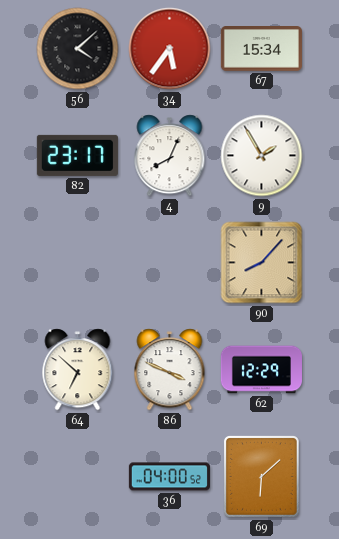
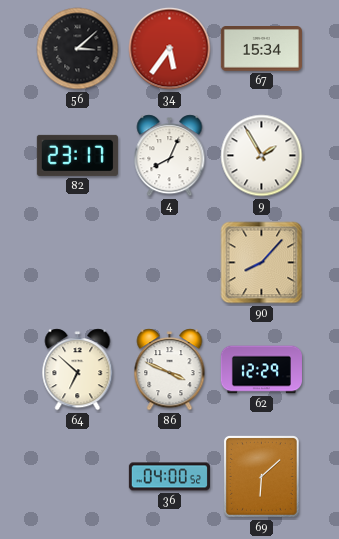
56: 4:08 -> 3:08 (78, 49)
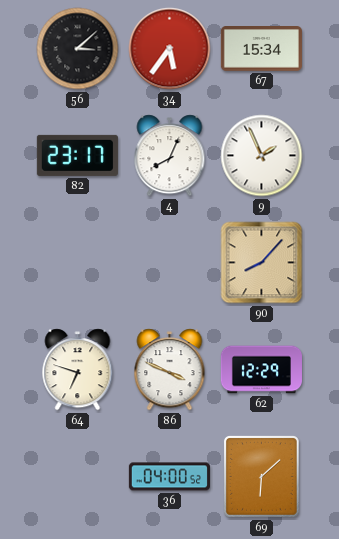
9: 1:55 -> 1:56 (262, 156)
64: 6:52 -> 6:48 (78, 370)
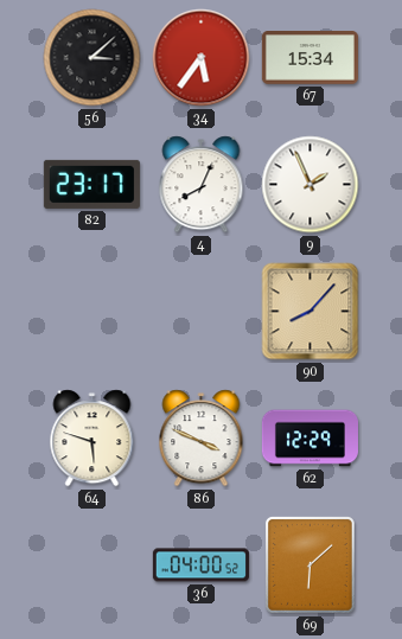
64: 6:48 -> 5:48 (92, 439)
